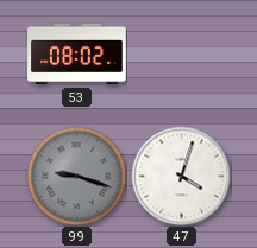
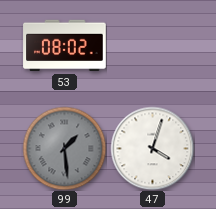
99: 9:18 -> 1:29 (64, 148)
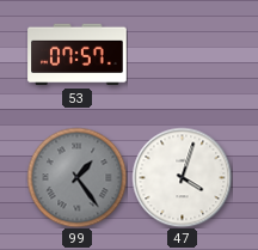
53: 08:02 -> 07:57 (78, 55)
99: 1:29 -> 1:24 (76, 177)
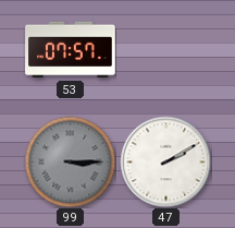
99: 1:24 -> 3:15 (70, 161)
47: 4:03 -> 2:10 (165, 161)
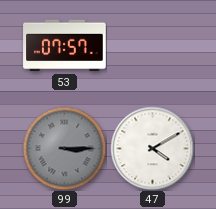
47: 2:10 -> 4:10 (152, 148)
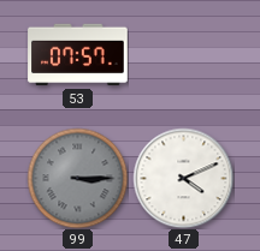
47: 4:10 -> 4:11 (183, 178)
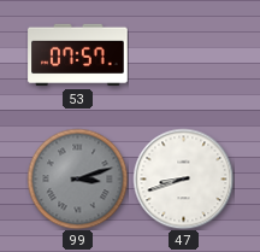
99: 3:15 -> 3:12 (77, 178)
47: 4:11 -> 8:42 (183, 178)
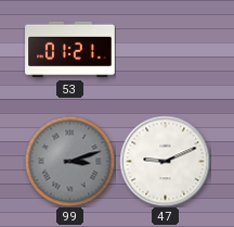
53: 07:57 -> 01:21 (70, 50)
47: 8:42 -> 9:11 (165, 161)
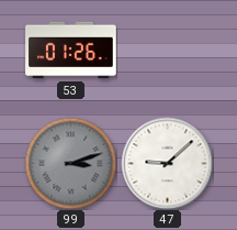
53: 01:21 -> 01:26 (71, 51)
47: 9:11 -> 9:08 (167, 163)
